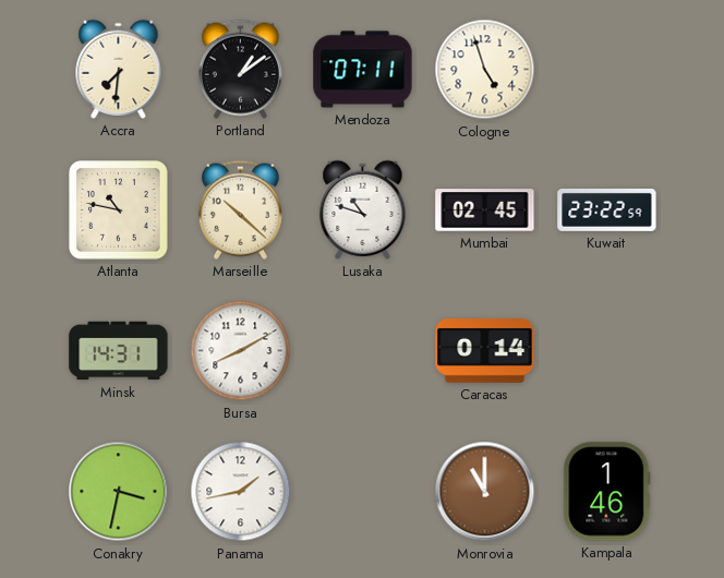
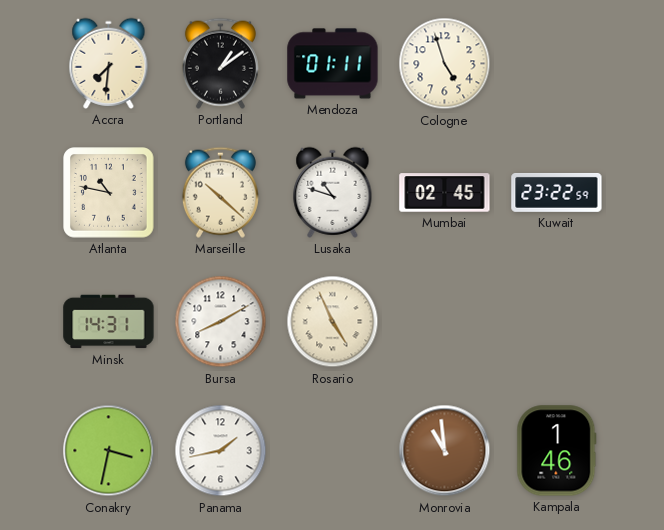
Mendoza: 07:11 -> 01:11 (333, 64)
Rosario: none -> 4:56 (333, 322)
Caracas: 0:14 -> none (485, 351)
Monrovia: 11:00 -> 10:59 (445, 451)
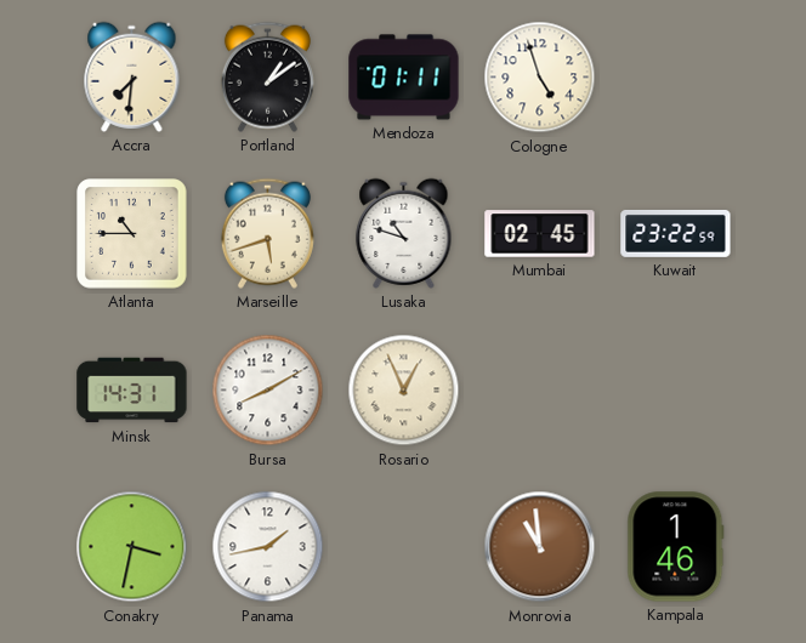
Atlanta: 10:47 -> 10:45 (132, 234)
Marseille: 10:22 -> 5:42 (267, 233)
Rosario: 4:56 -> 12:56 (404, 391)
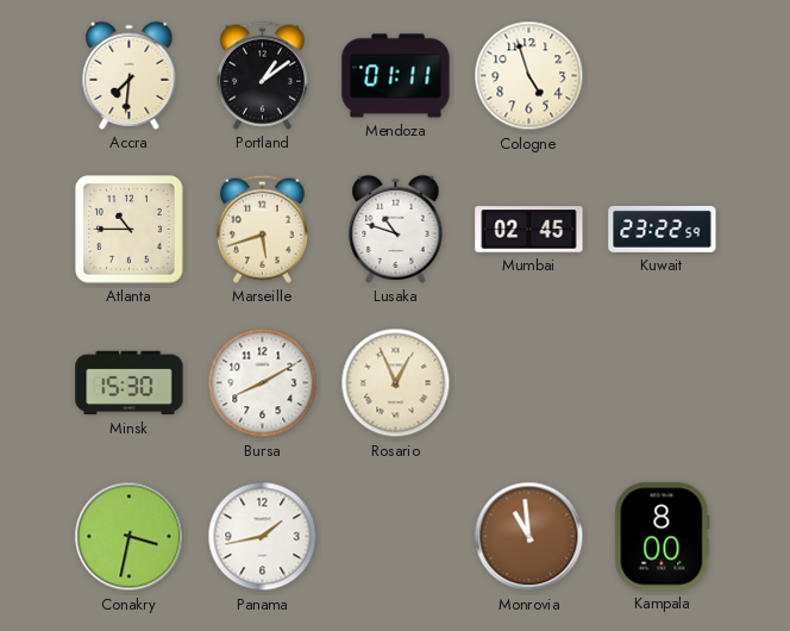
Minsk: 14:31 -> 15:30 (130, 383)
Kampala: 1:46 -> 8:00 (663, 537)
